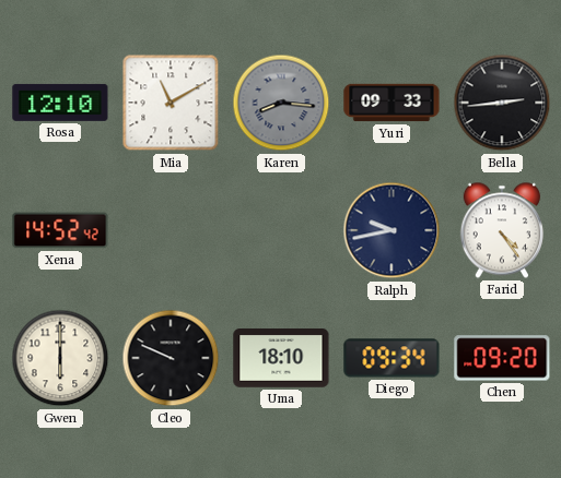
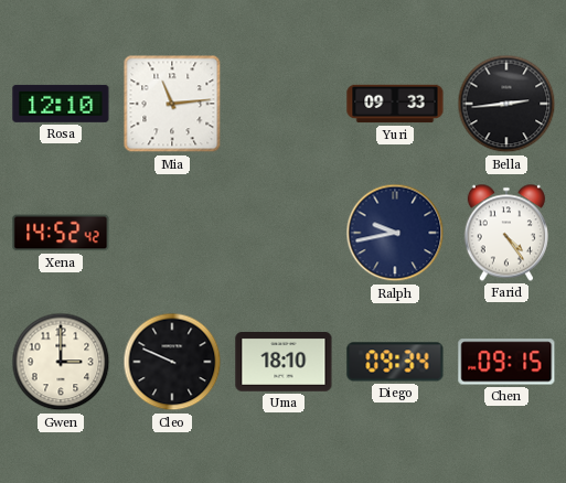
Mia: 11:10 -> 11:14 (172, 104)
Karen: 8:16 -> none (281, 103)
Gwen: 6:00 -> 3:00 (61, 362)
Chen: 09:20 -> 09:15 (506, 362)
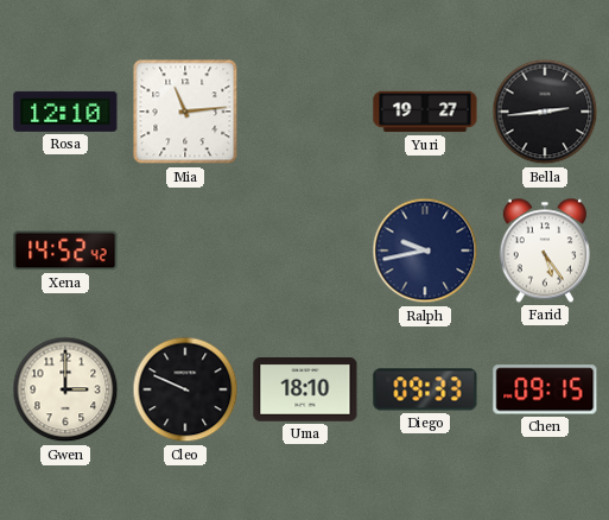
Yuri: 09:33 -> 19:27 (425, 112)
Farid: 4:24 -> 5:24 (545, 251)
Diego: 09:34 -> 09:33 (425, 389)
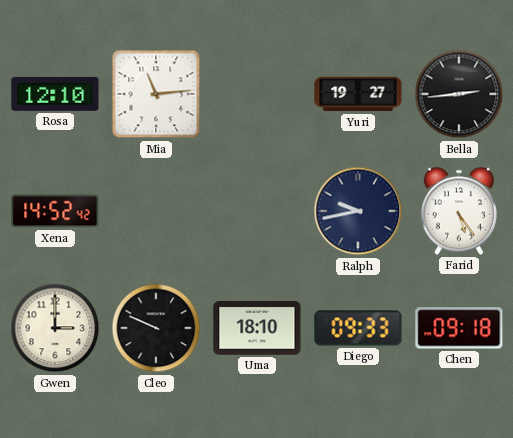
Chen: 09:15 -> 09:18 (459, 328)
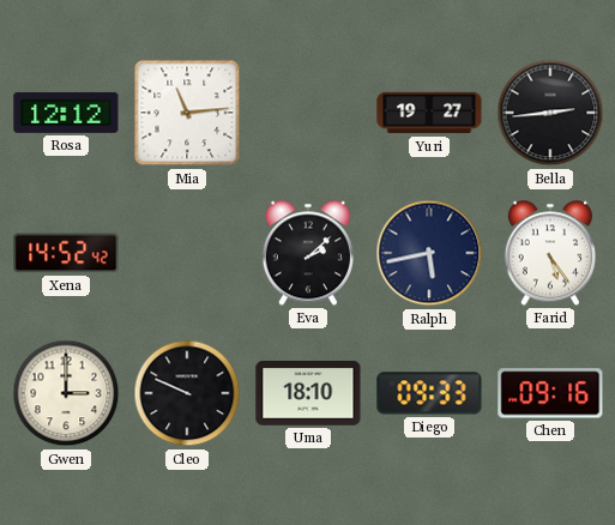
Rosa: 12:10 -> 12:12 (66, 113)
Eva: none -> 2:08 (308, 253)
Ralph: 9:43 -> 5:43 (429, 253)
Chen: 09:18 -> 09:16 (550, 393)
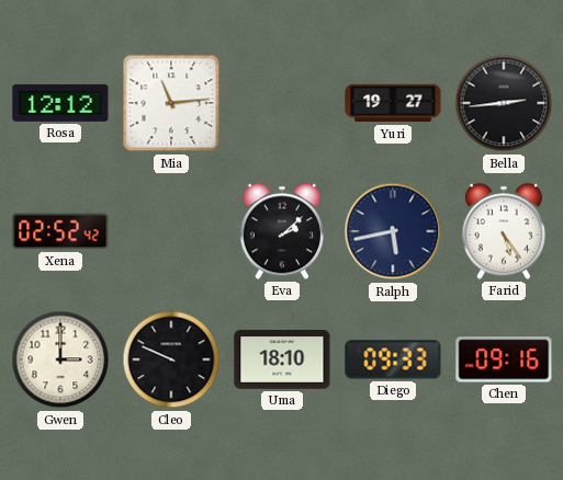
Xena: 14:52 -> 02:52 (60, 231)
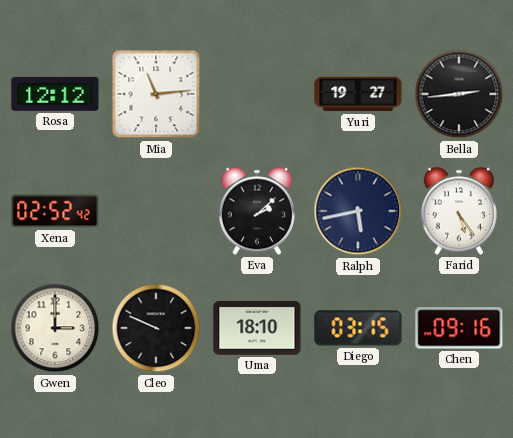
Diego: 09:33 -> 03:15 (358, 328)
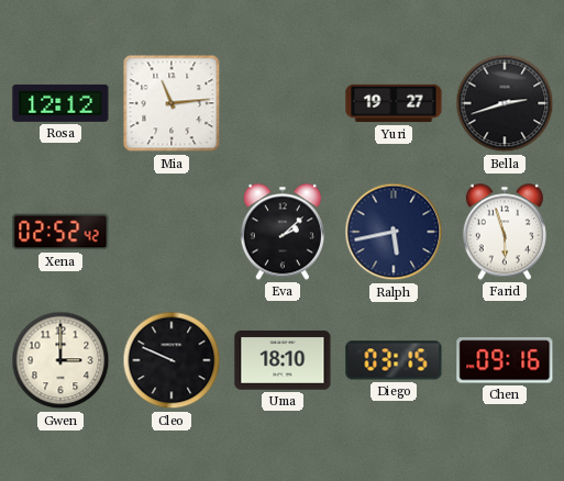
Bella: 2:44 -> 2:42 (505, 103)
Farid: 5:24 -> 5:57 (505, 232)
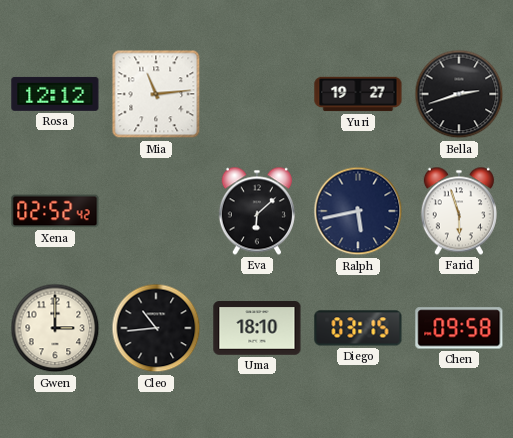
Eva: 2:08 -> 6:08 (257, 211)
Cleo: 9:49 -> 10:44 (156, 328)
Chen: 09:16 -> 09:58 (459, 328)
